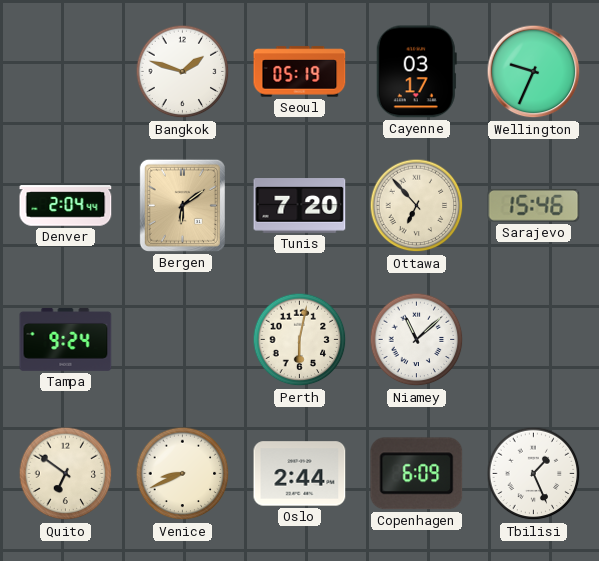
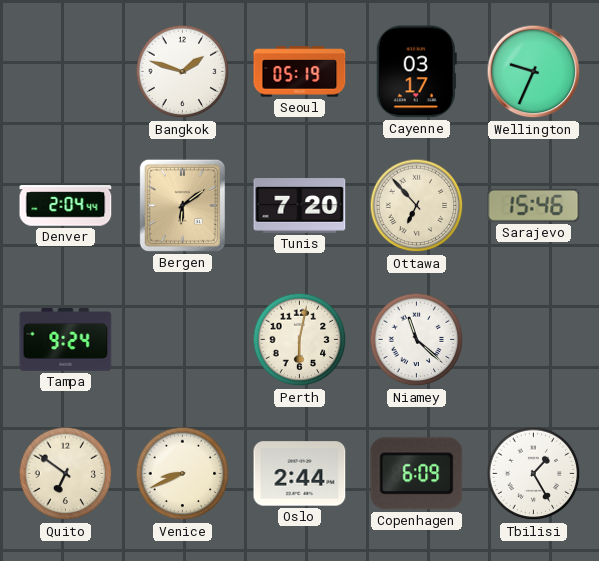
Niamey: 11:08 -> 11:22 (417, 340)
Tbilisi: 1:26 -> 1:25 (534, 474)
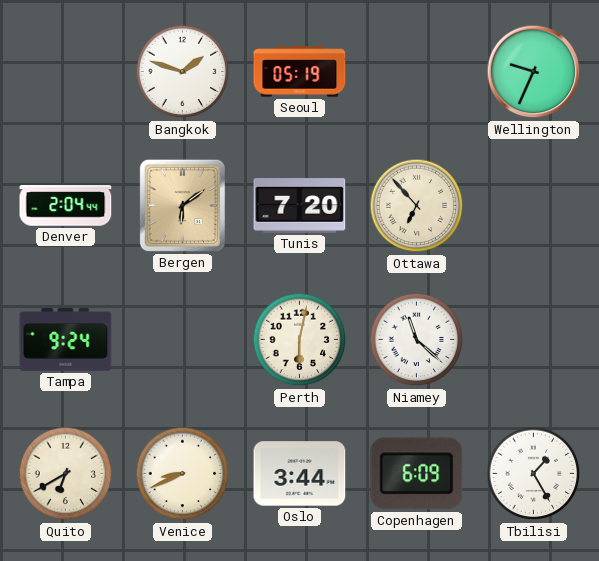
Cayenne: 03:17 -> none (416, 72)
Sarajevo: 15:46 -> none (534, 205)
Quito: 6:51 -> 6:40 (66, 474)
Oslo: 2:44 -> 3:44 (300, 474)
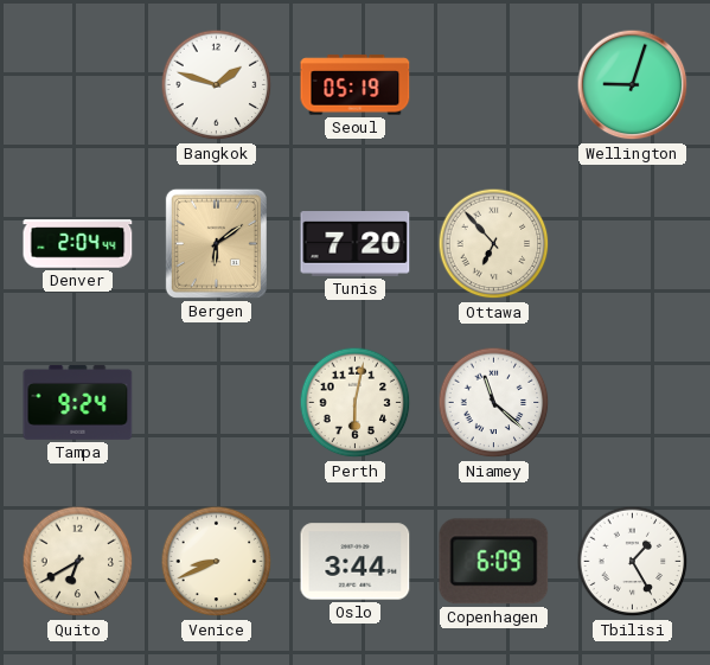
Wellington: 9:34 -> 9:03 (633, 85)
